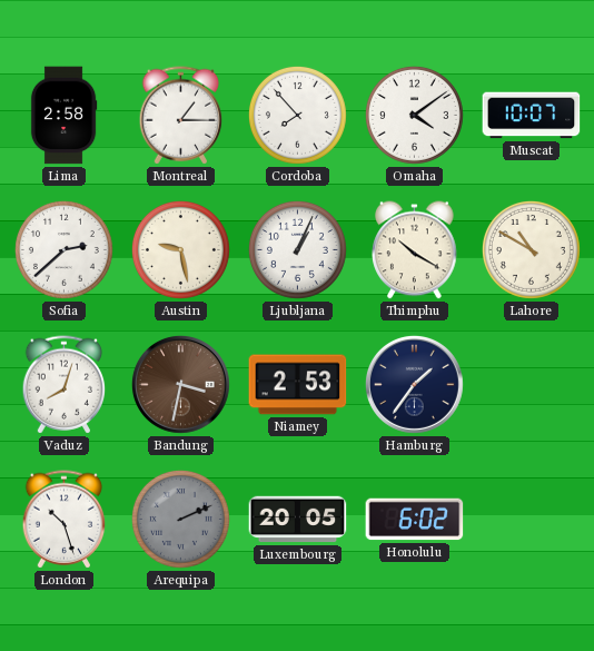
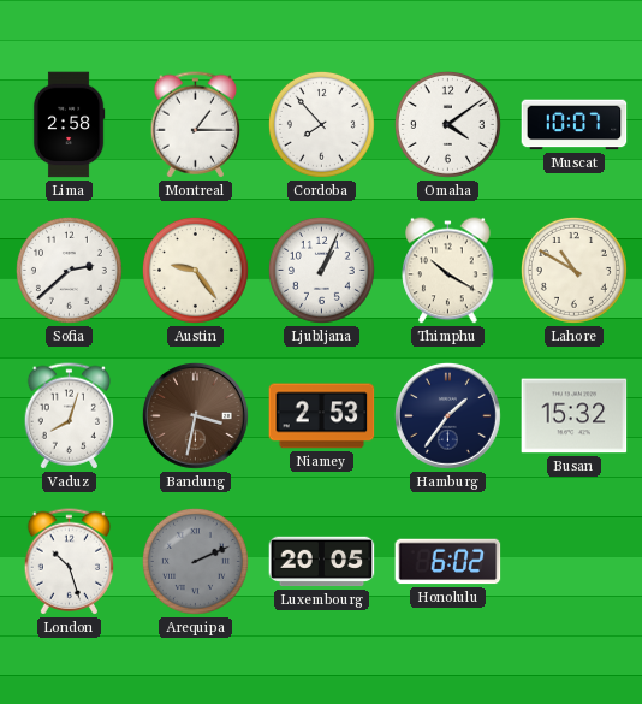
Austin: 9:28 -> 9:24 (195, 270)
Busan: none -> 15:32 (575, 416)
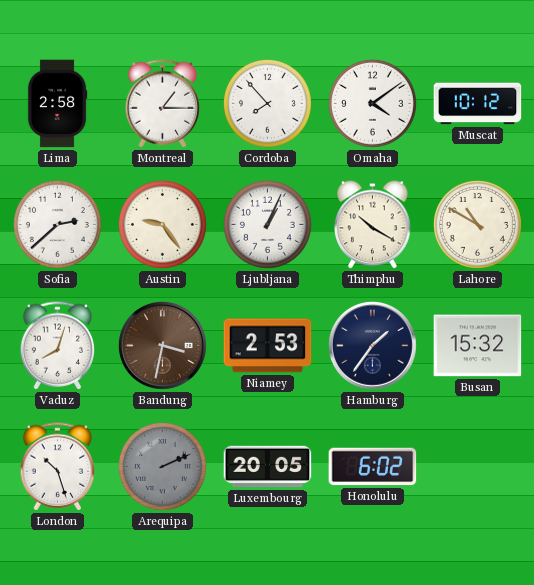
Muscat: 10:07 -> 10:12 (478, 104)
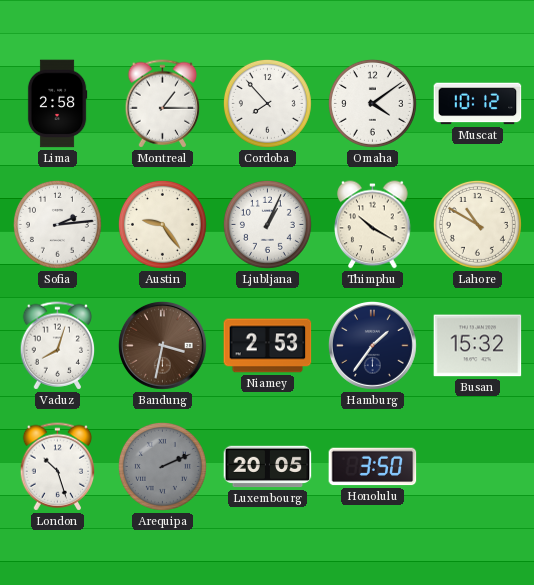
Sofia: 2:38 -> 2:14 (57, 224)
Honolulu: 6:02 -> 3:50 (373, 467)
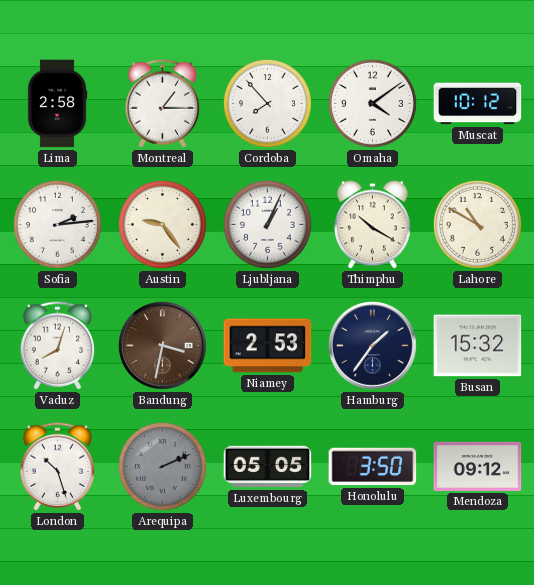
Luxembourg: 20:05 -> 05:05 (268, 467)
Mendoza: none -> 09:12 (478, 466)
